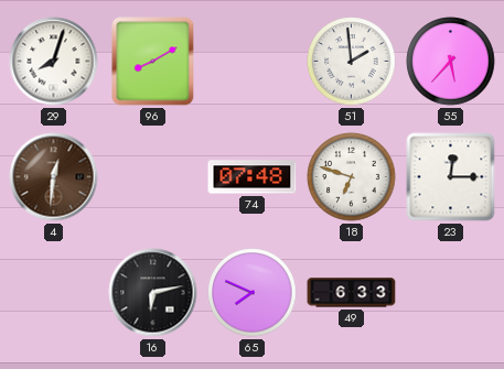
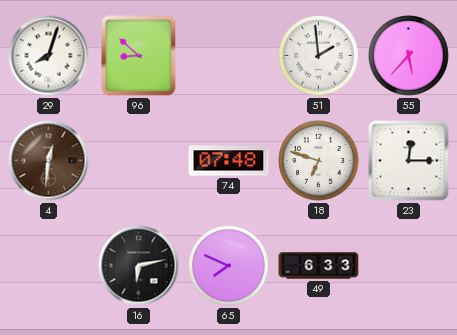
96: 8:10 -> 8:52 (139, 56)
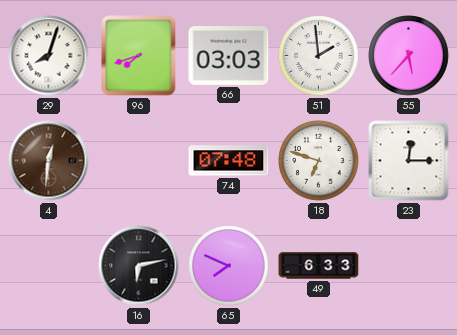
96: 8:52 -> 7:42 (139, 56)
66: none -> 03:03 (229, 56)
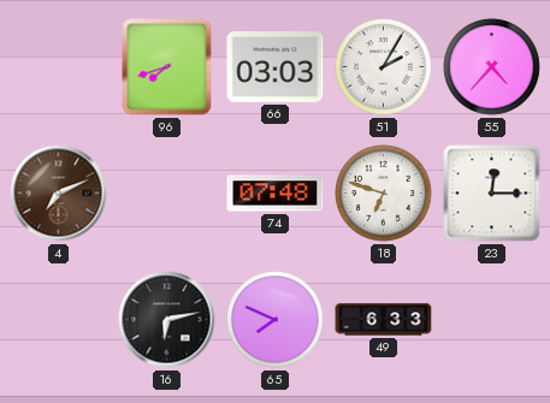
29: 8:03 -> none (49, 56)
51: 1:59 -> 2:05 (384, 67)
55: 5:37 -> 4:37 (492, 67)
4: 12:31 -> 7:11 (59, 194)
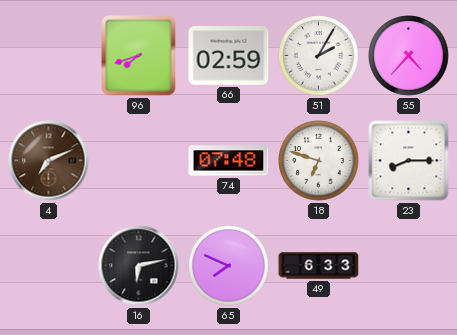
66: 03:03 -> 02:59 (229, 56)
23: 12:15 -> 8:15 (409, 161)
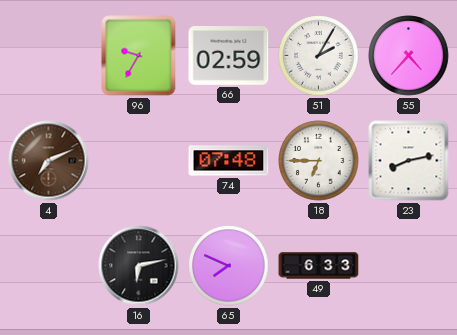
96: 7:42 -> 9:35 (139, 56)
18: 6:48 -> 6:45 (319, 161)
23: 8:15 -> 8:13 (409, 161)
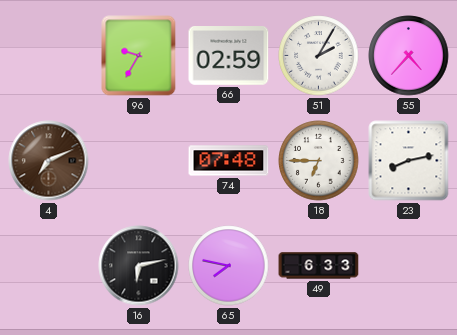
65: 7:49 -> 7:47 (229, 266)
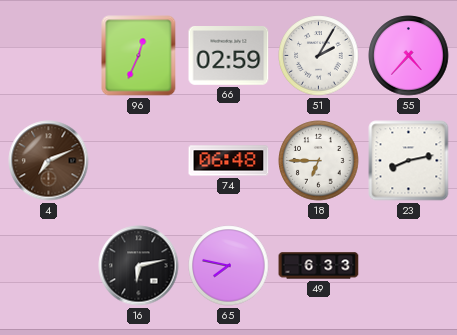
96: 9:35 -> 12:34 (139, 56)
74: 07:48 -> 06:48 (229, 161)
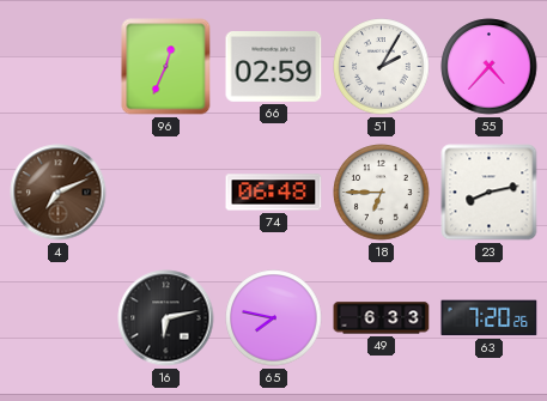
63: none -> 7:20 (490, 318)
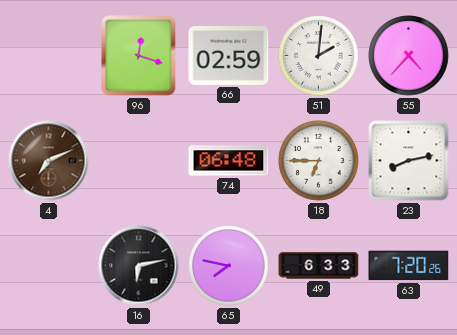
96: 12:34 -> 12:18 (139, 56)
51: 2:05 -> 2:01 (319, 56)
